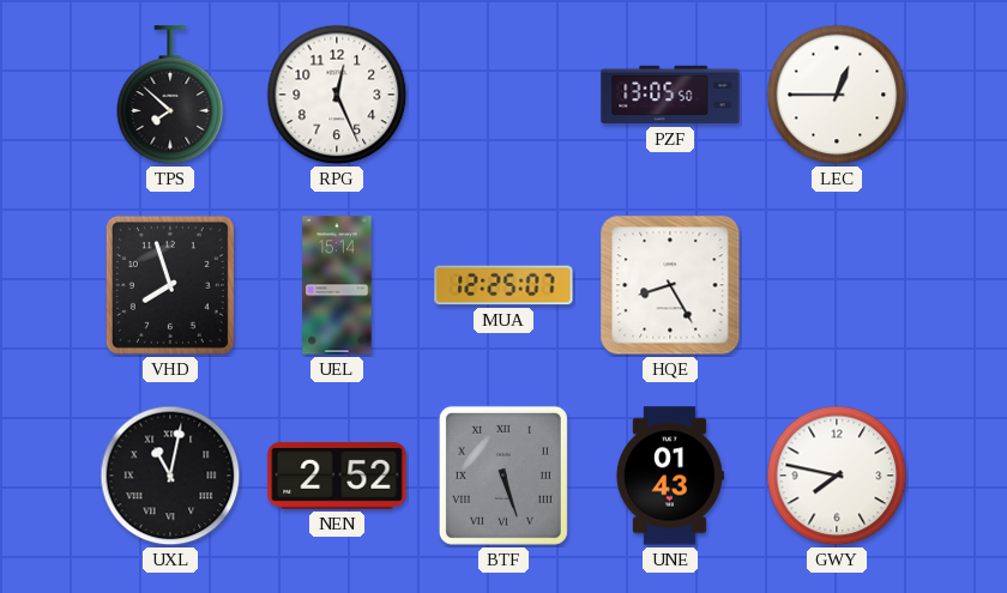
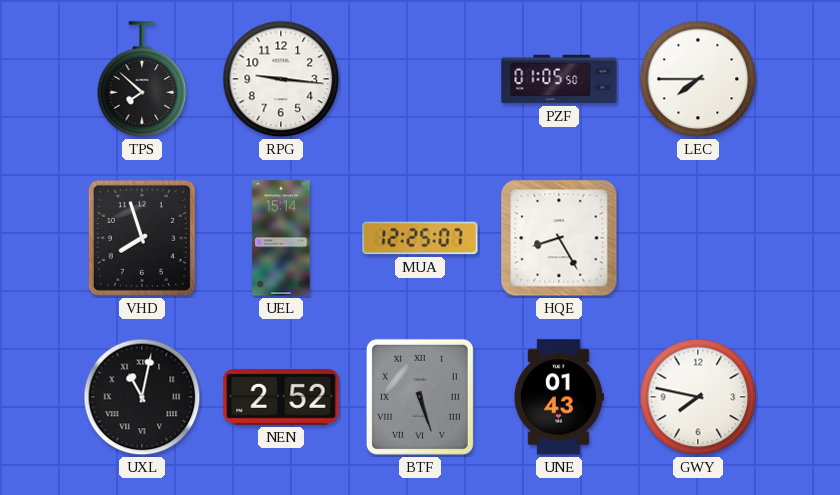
RPG: 12:26 -> 9:16 (281, 79)
PZF: 13:05 -> 01:05 (559, 79)
LEC: 12:45 -> 7:45 (698, 79)
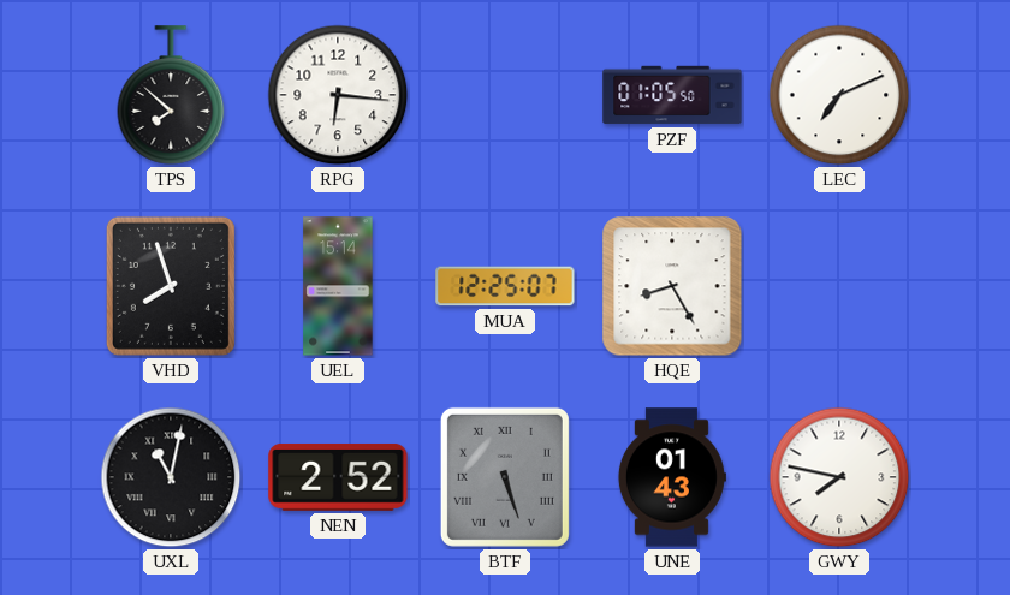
RPG: 9:16 -> 6:16 (338, 95)
LEC: 7:45 -> 7:11 (839, 95)
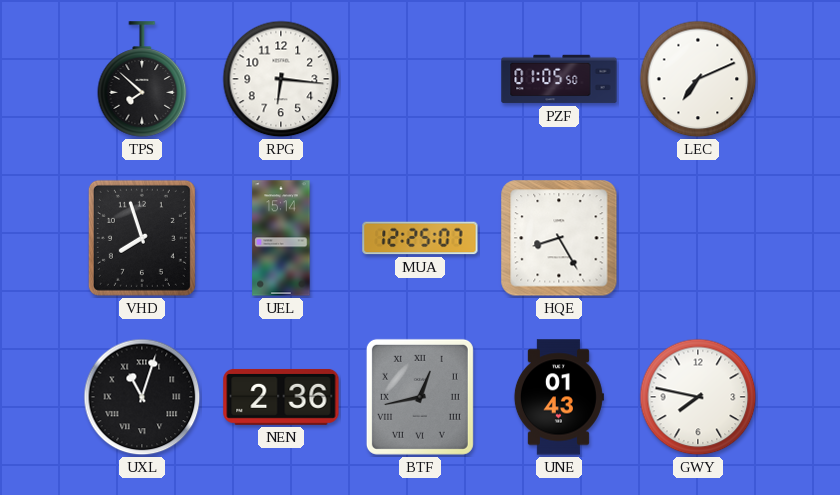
UXL: 11:02 -> 11:03 (142, 397)
NEN: 2:52 -> 2:36 (281, 397)
BTF: 5:27 -> 12:43 (420, 397)
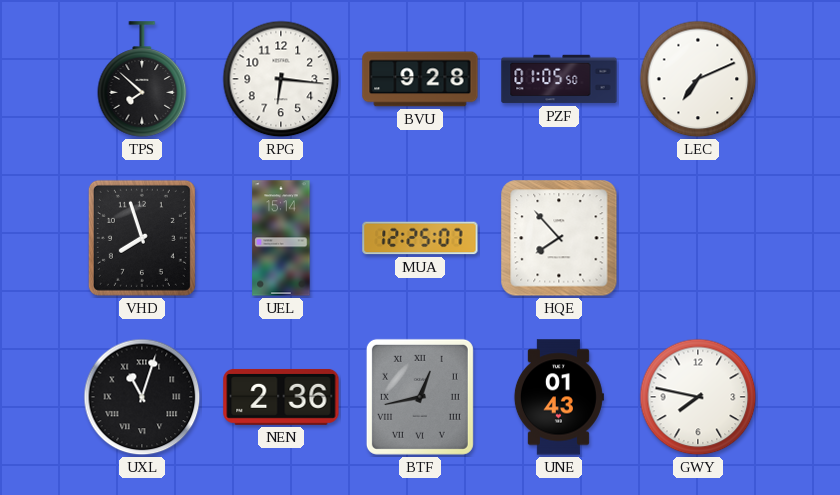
BVU: none -> 9:28 (420, 79)
HQE: 8:25 -> 7:53 (559, 238)
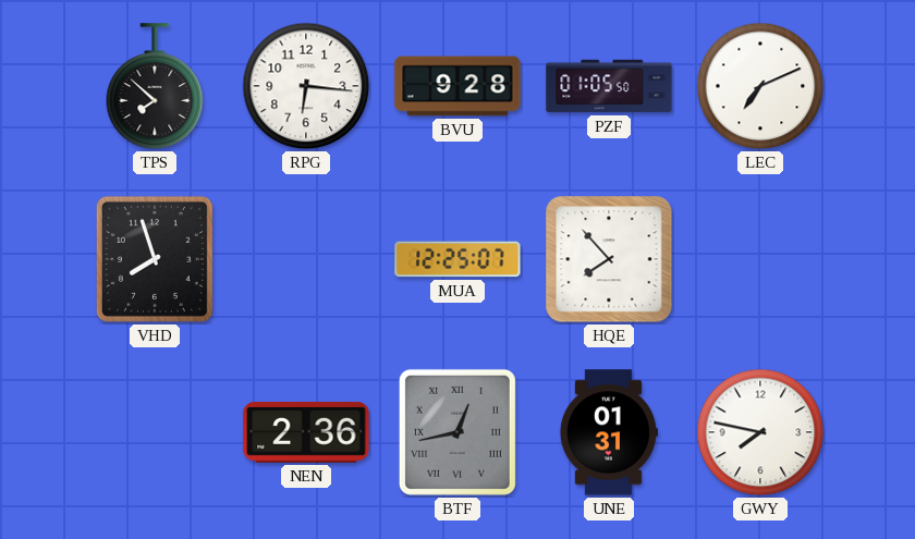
UEL: 15:14 -> none (281, 238)
UXL: 11:03 -> none (142, 397)
UNE: 01:43 -> 01:31 (608, 432)
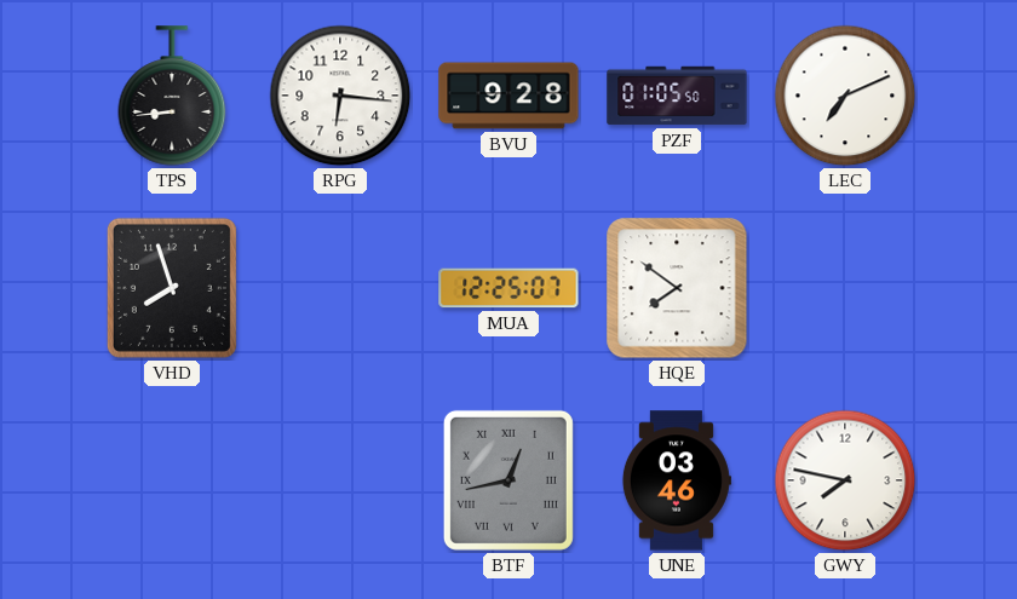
TPS: 7:52 -> 8:44 (172, 96)
HQE: 7:53 -> 7:51 (677, 288)
NEN: 2:36 -> none (306, 432)
UNE: 01:31 -> 03:46 (676, 480)
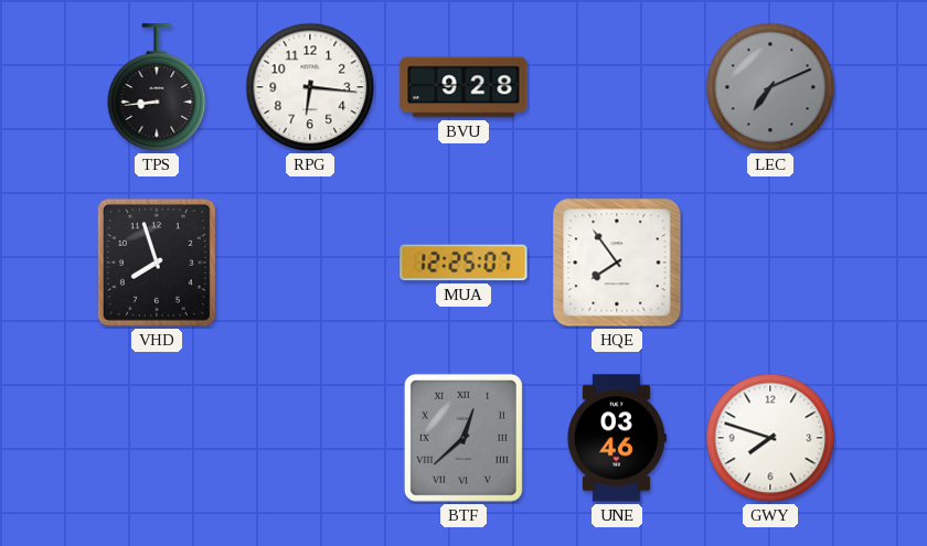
PZF: 01:05 -> none (677, 96)
LEC dial: white -> grey (770, 87)
HQE: 7:51 -> 7:54 (617, 263)
BTF: 12:43 -> 12:38 (464, 438)
GWY: 7:47 -> 7:48 (770, 438)
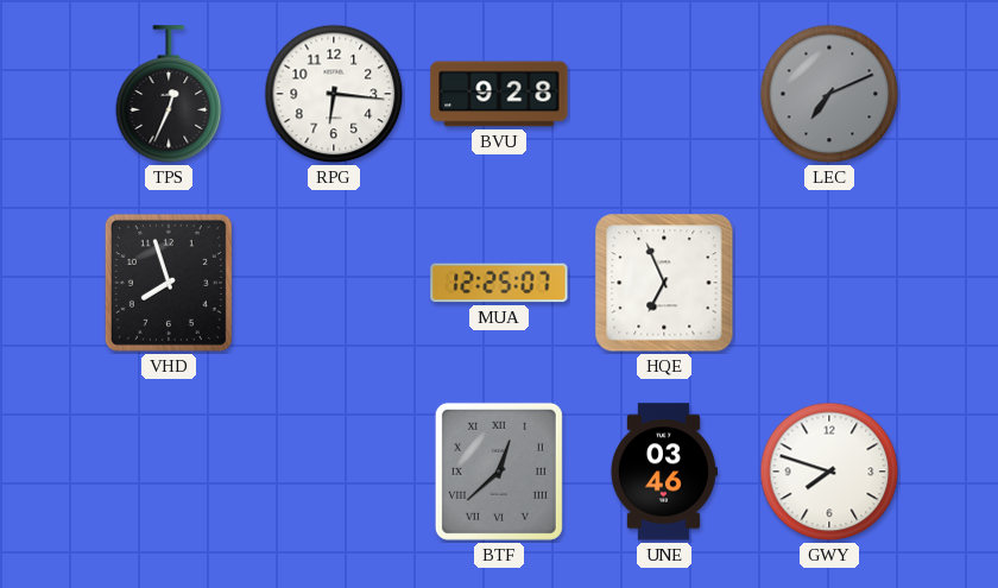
TPS: 8:44 -> 12:34 (169, 94)
HQE: 7:54 -> 6:56 (664, 283)
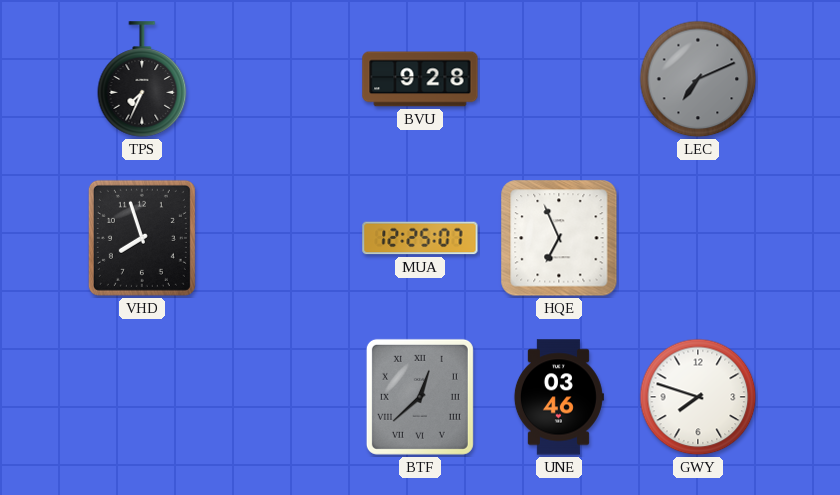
TPS: 12:34 -> 7:34 (142, 79)
RPG: 6:16 -> none (334, 94)
